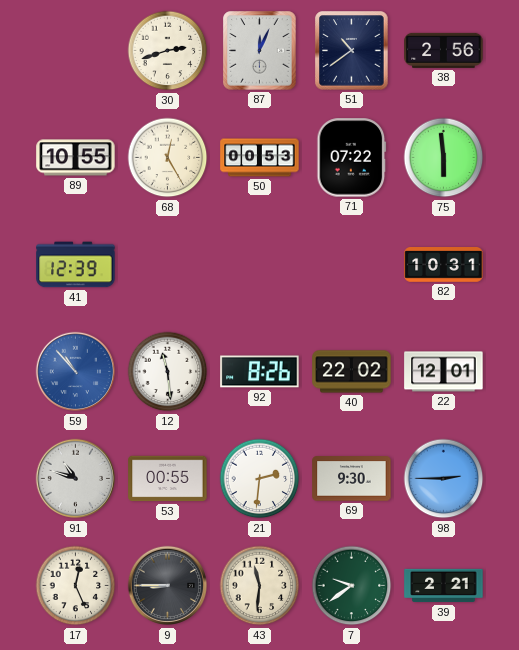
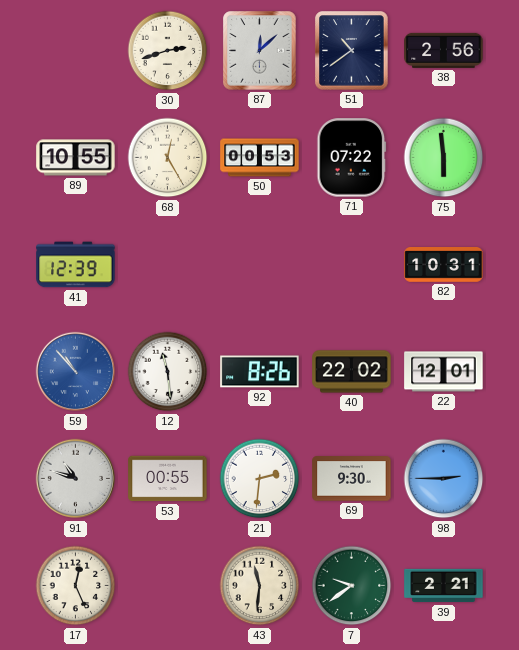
87: 12:04 -> 12:08 (260, 51)
9: 8:45 -> none (168, 586)
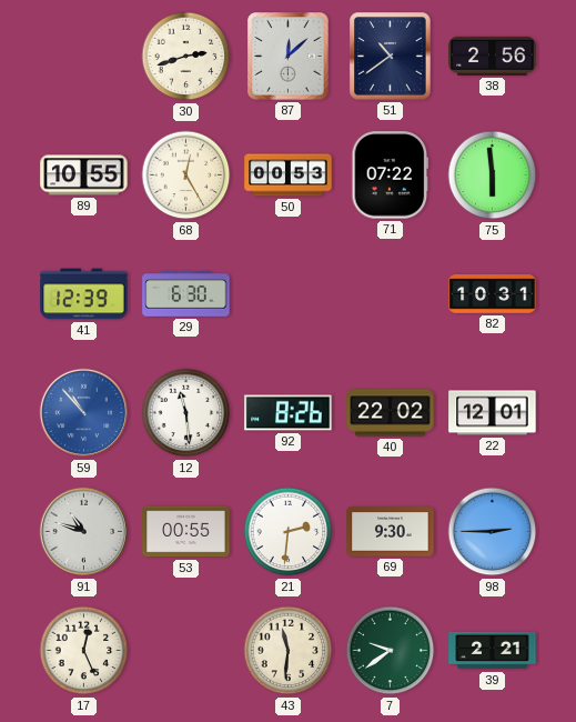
29: none -> 6:30 (186, 294)
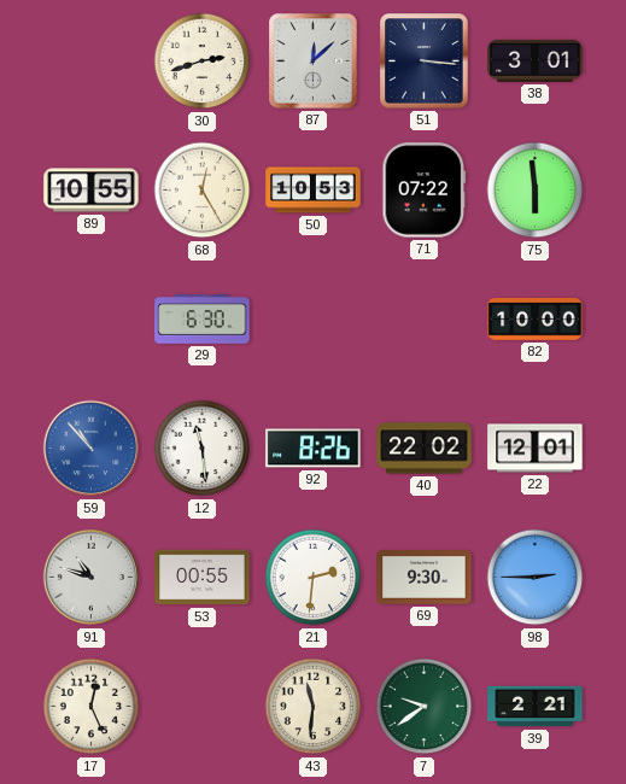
51: 10:39 -> 3:16 (425, 62)
38: 2:56 -> 3:01 (536, 60)
50: 00:53 -> 10:53 (314, 191)
41: 12:39 -> none (84, 294)
82: 10:31 -> 10:00 (536, 320)
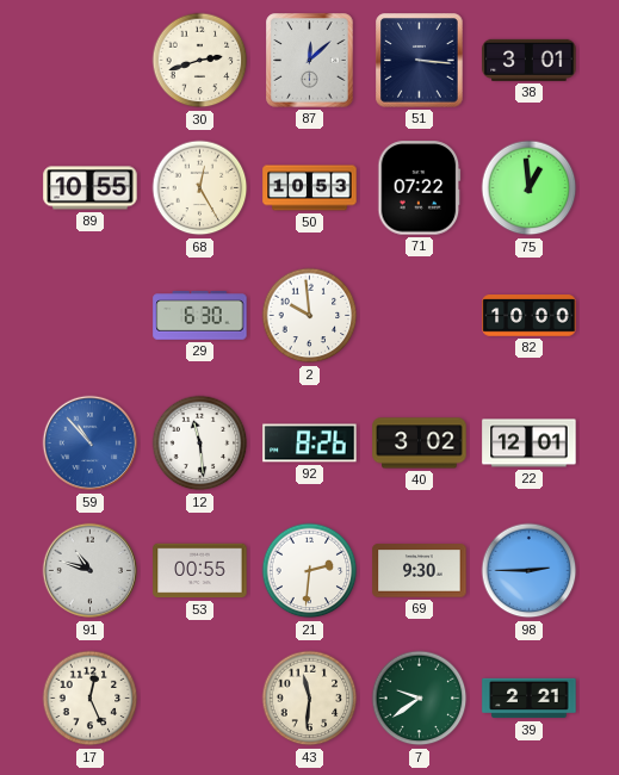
75: 5:59 -> 12:59 (530, 188)
2: none -> 9:59 (310, 316)
40: 22:02 -> 3:02 (420, 444)
